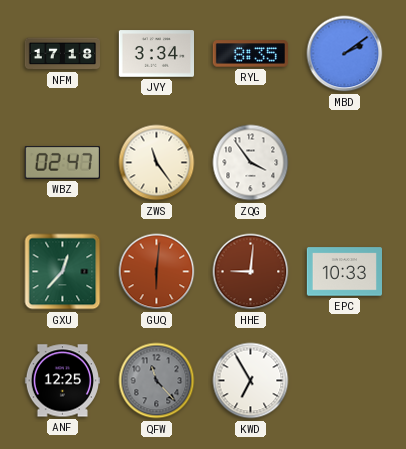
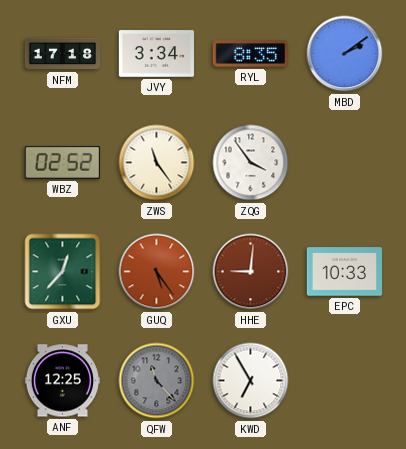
WBZ: 02:47 -> 02:52 (62, 162)
GUQ: 6:01 -> 5:24 (157, 272)
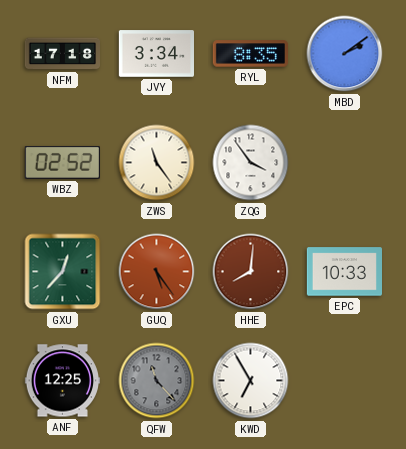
HHE: 9:01 -> 8:01 (251, 272)
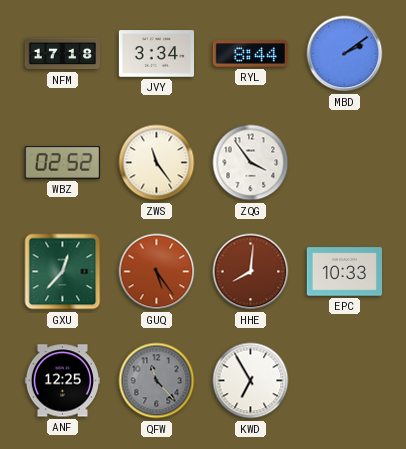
RYL: 8:35 -> 8:44 (250, 54)
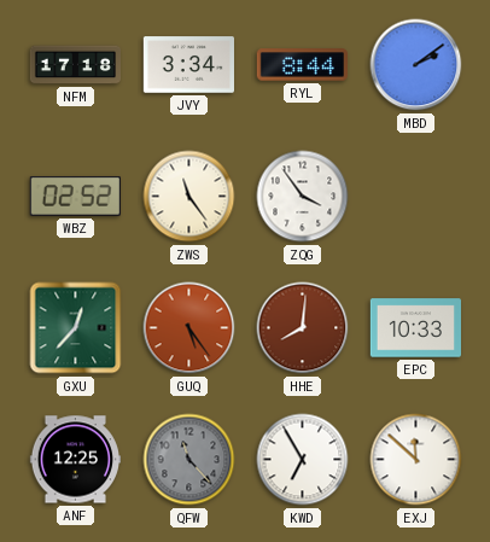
EXJ: none -> 11:52 (416, 460)
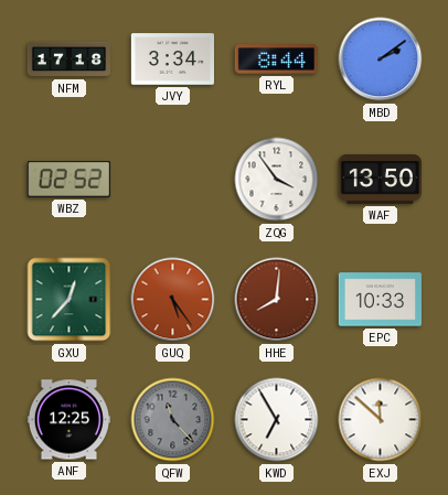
ZWS: 11:24 -> none (189, 197)
WAF: none -> 13:50 (380, 179)
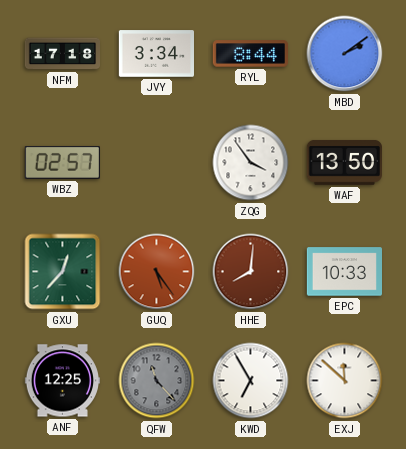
WBZ: 02:52 -> 02:57 (62, 162)
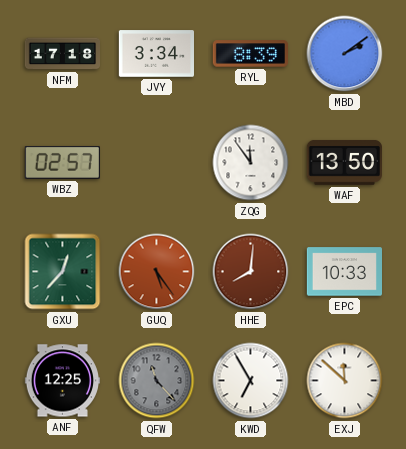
RYL: 8:44 -> 8:39 (250, 54)
ZQG: 3:54 -> 11:54 (251, 163)
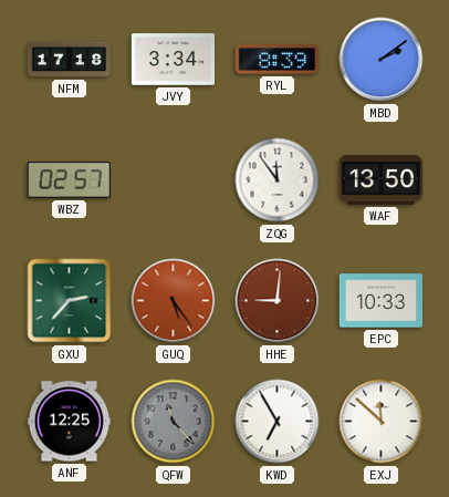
GXU: 12:37 -> 2:37 (70, 301)
HHE: 8:01 -> 9:01 (278, 301)
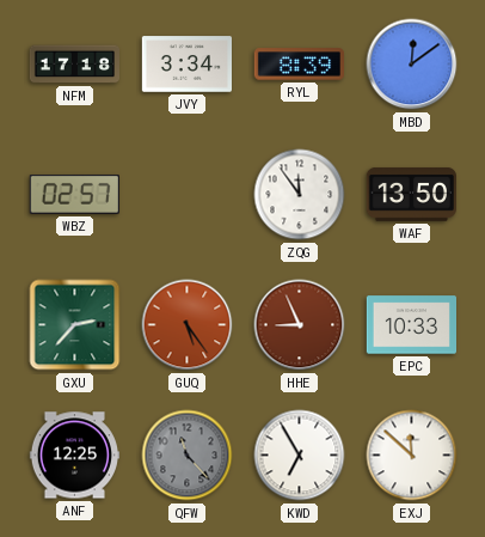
MBD: 2:09 -> 12:09 (412, 65)
HHE: 9:01 -> 8:56 (300, 325)
